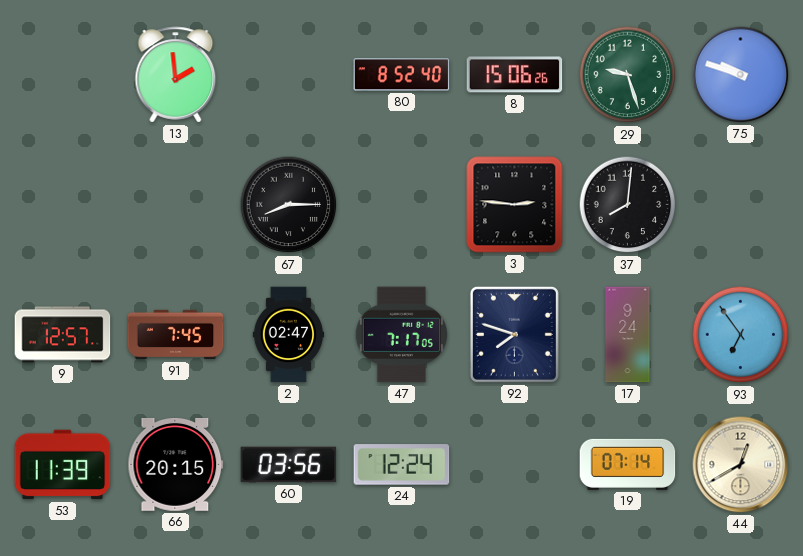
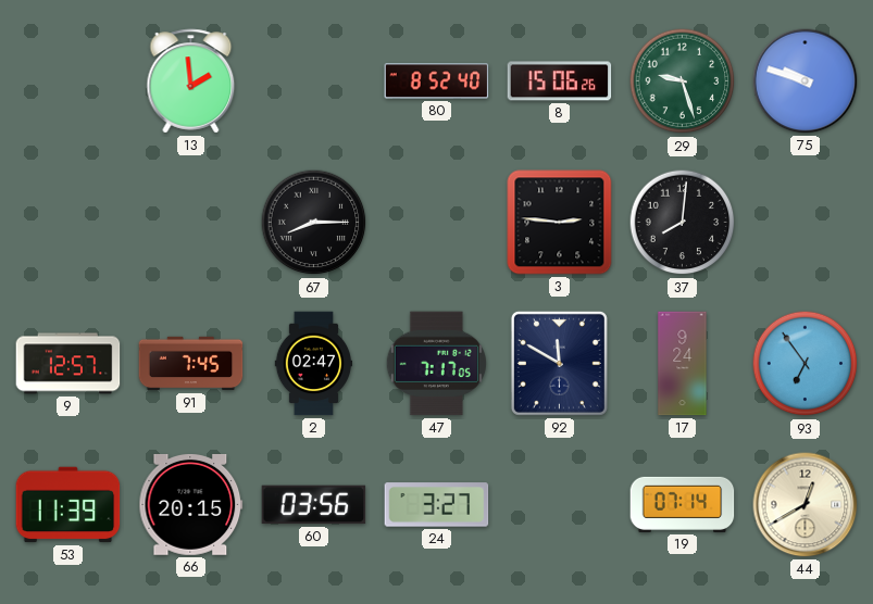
92: 7:48 -> 11:50 (559, 363)
24: 12:24 -> 3:27 (437, 505)
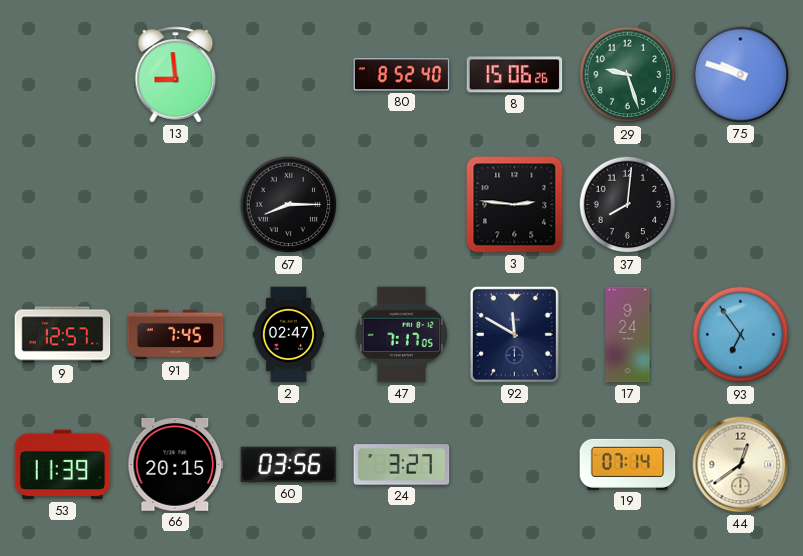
13: 1:59 -> 8:59 (176, 75)
44: 12:40 -> 12:39 (741, 465)
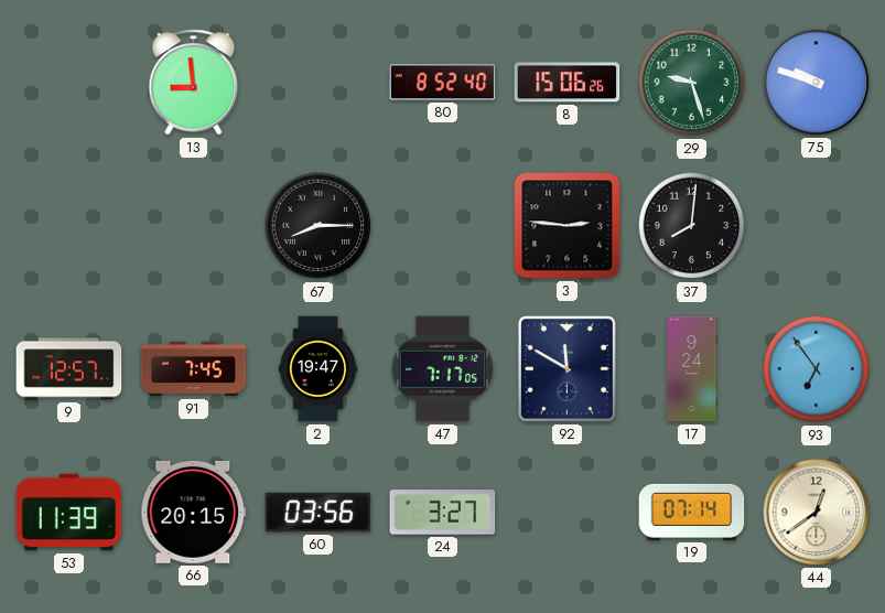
2: 02:47 -> 19:47 (319, 369)
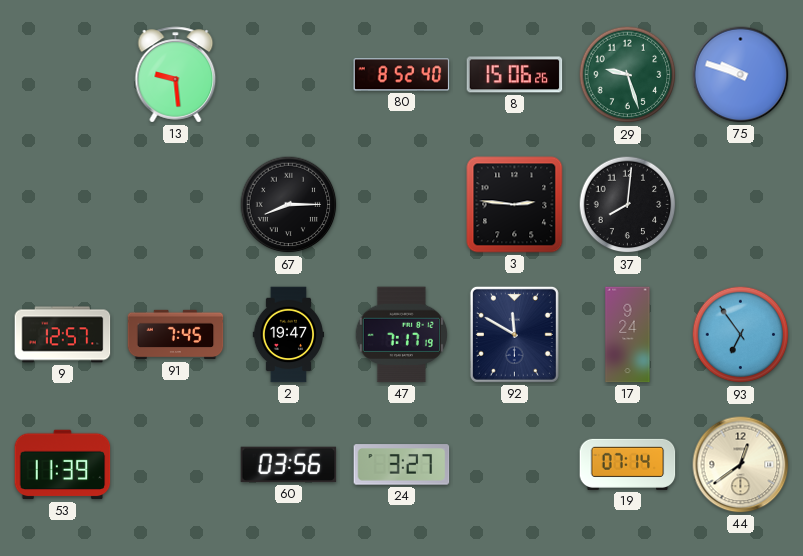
13: 8:59 -> 9:29 (176, 75)
47: 7:17:05 -> 7:17:19 (401, 335)
66: 20:15 -> none (194, 512)
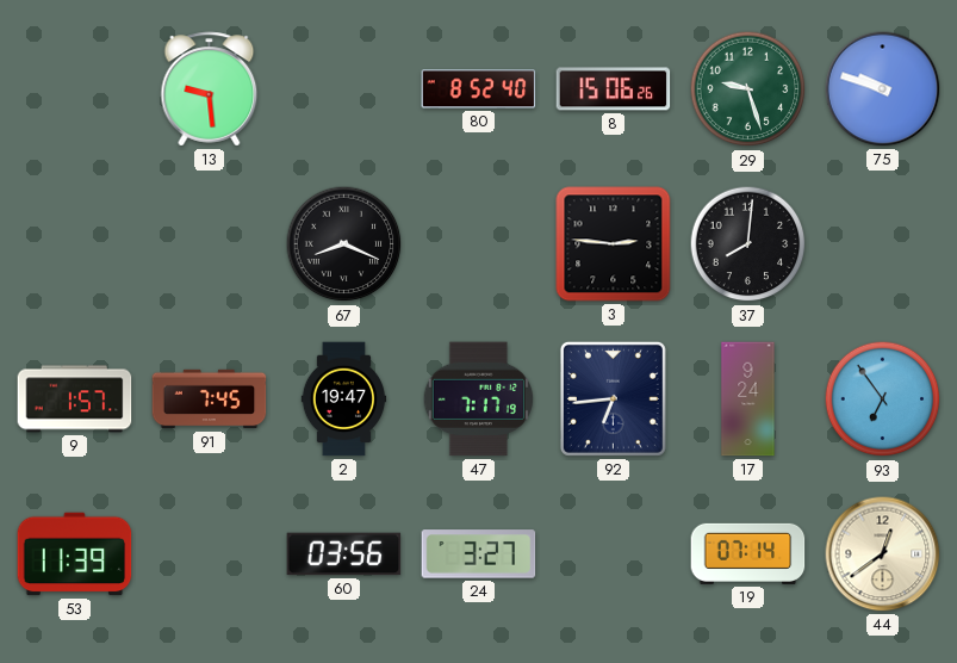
67: 8:15 -> 8:19 (344, 244)
9: 12:57 -> 1:57 (75, 399)
92: 11:50 -> 6:44 (613, 398)
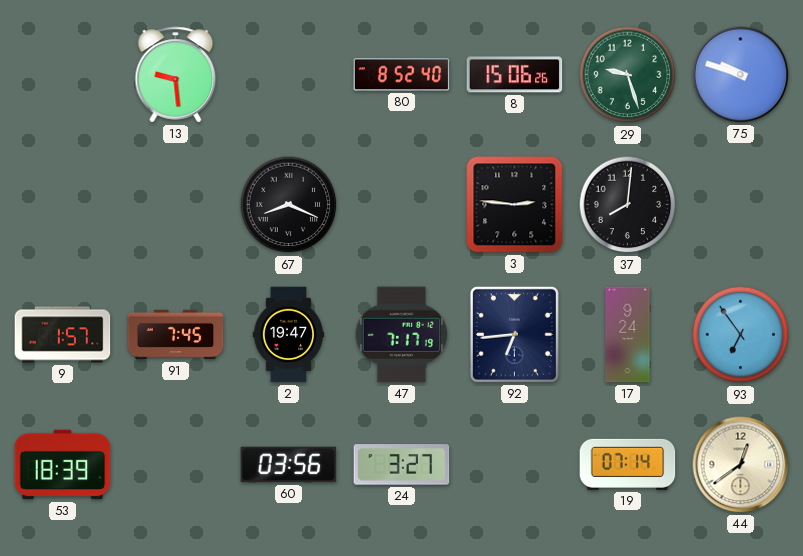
53: 11:39 -> 18:39 (63, 465)
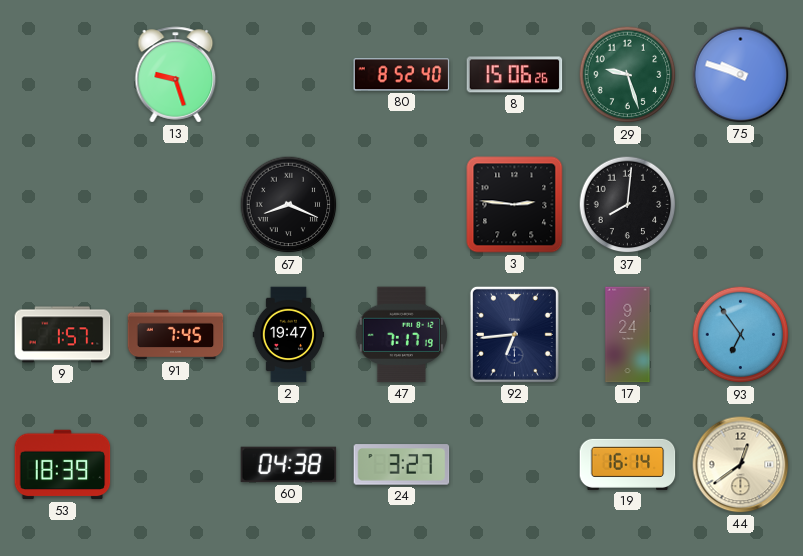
13: 9:29 -> 9:27 (176, 75)
60: 03:56 -> 04:38 (289, 465)
19: 07:14 -> 16:14 (628, 464)
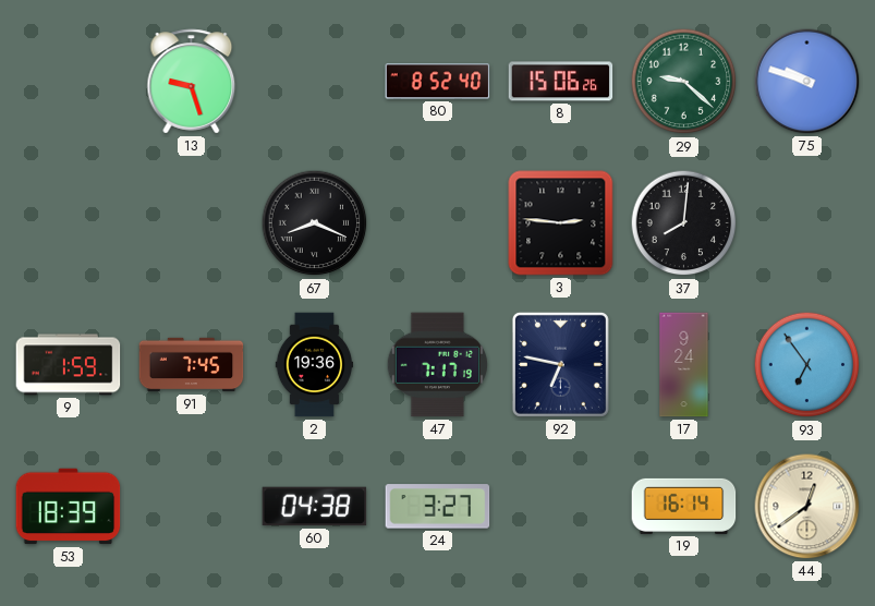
29: 9:27 -> 9:22 (684, 82)
9: 1:57 -> 1:59 (69, 365)
2: 19:47 -> 19:36 (315, 365)
92: 6:44 -> 6:47 (560, 364)
